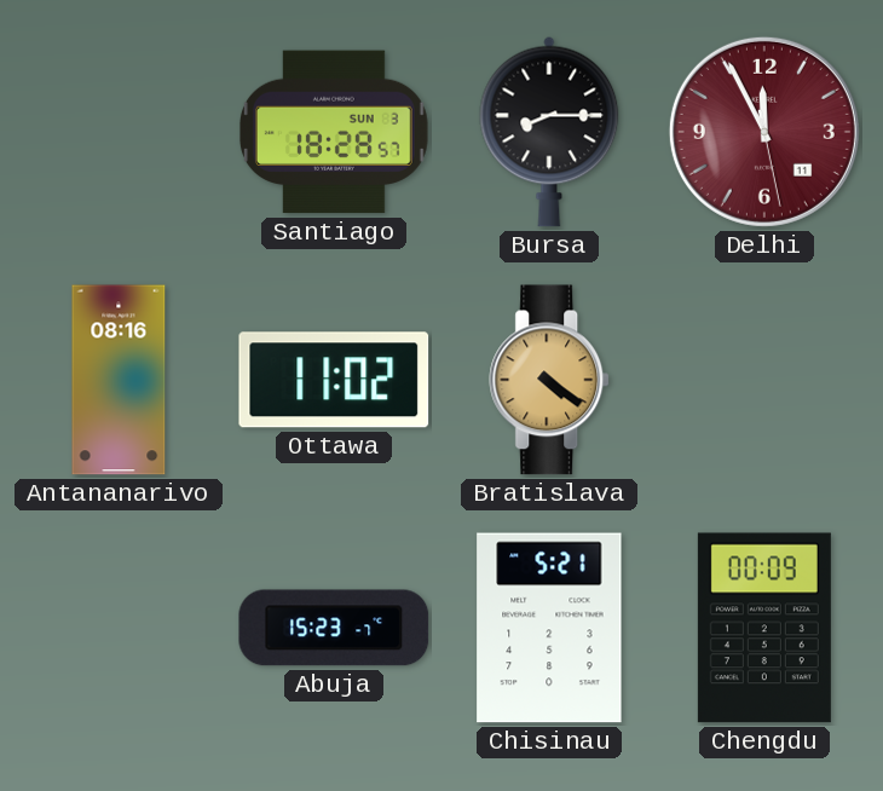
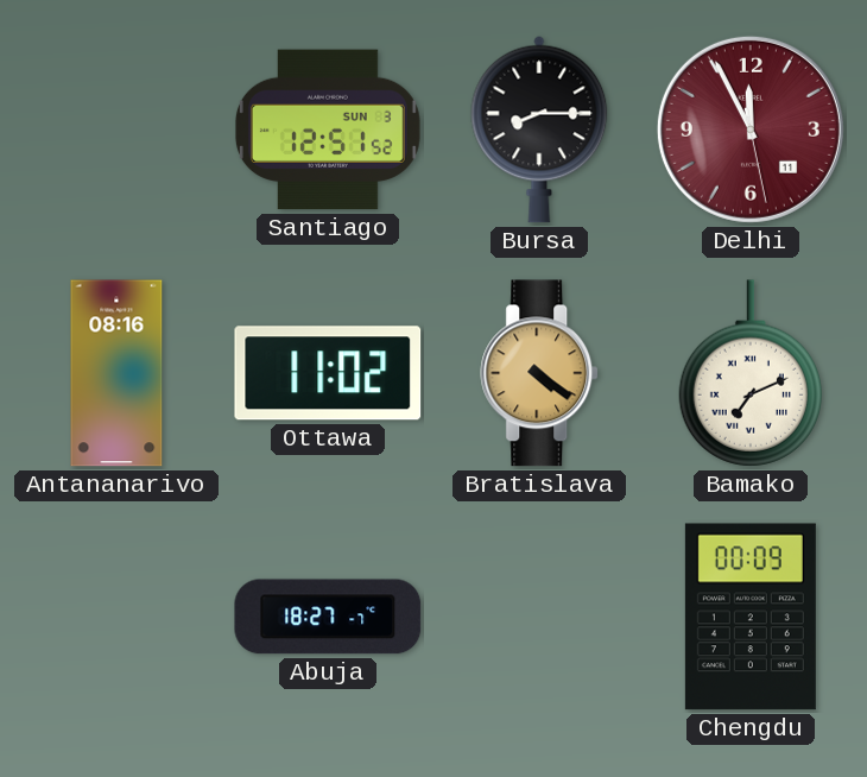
Santiago: 18:28 -> 12:51 (328, 129)
Bamako: none -> 7:11 (749, 373)
Abuja: 15:23 -> 18:27 (328, 617)
Chisinau: 5:21 -> none (549, 628)
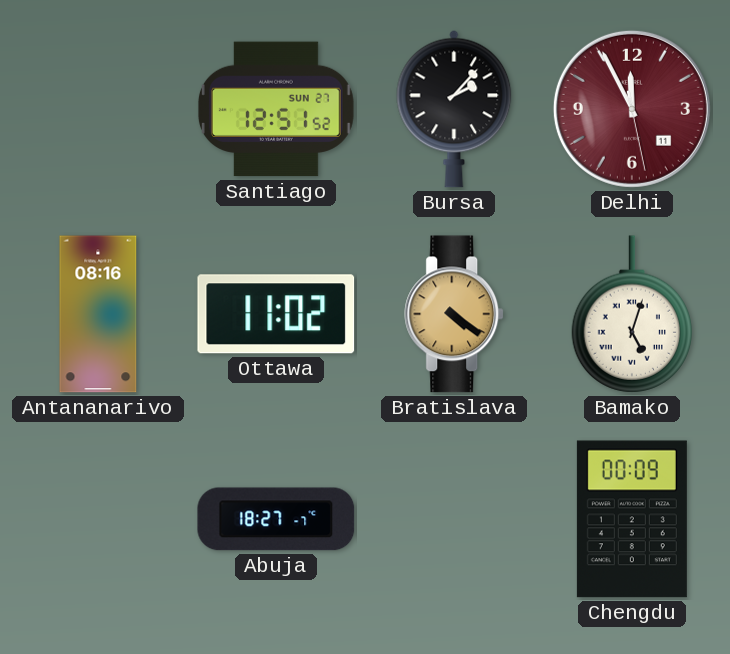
Santiago date: SUN 3 -> SUN 27 (276, 109)
Bursa: 8:15 -> 2:07 (454, 109)
Bamako: 7:11 -> 5:03 (631, 314)
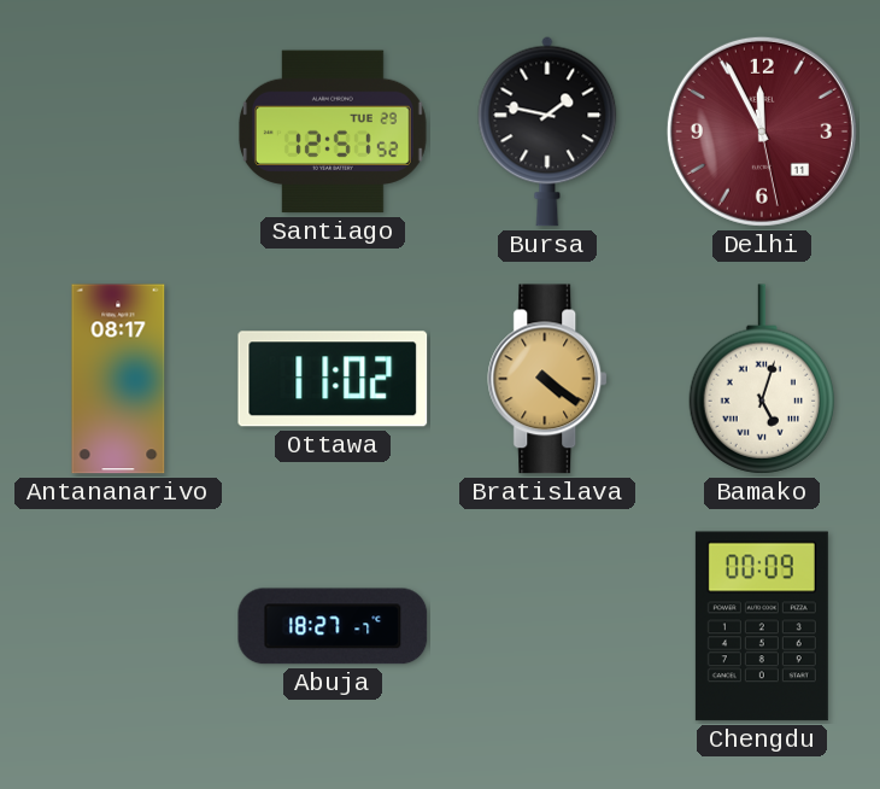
Santiago date: SUN 27 -> TUE 29 (333, 131)
Bursa: 2:07 -> 1:47 (547, 131)
Antananarivo: 08:16 -> 08:17 (118, 379)
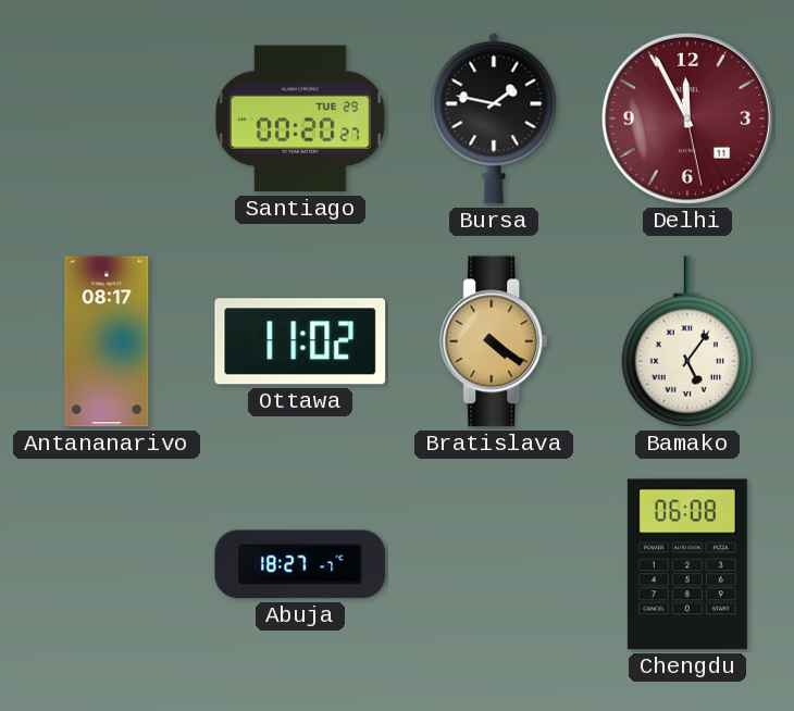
Santiago: 12:51 -> 00:20 (300, 118)
Bamako: 5:03 -> 5:06 (686, 341)
Chengdu: 00:09 -> 06:08 (687, 564)
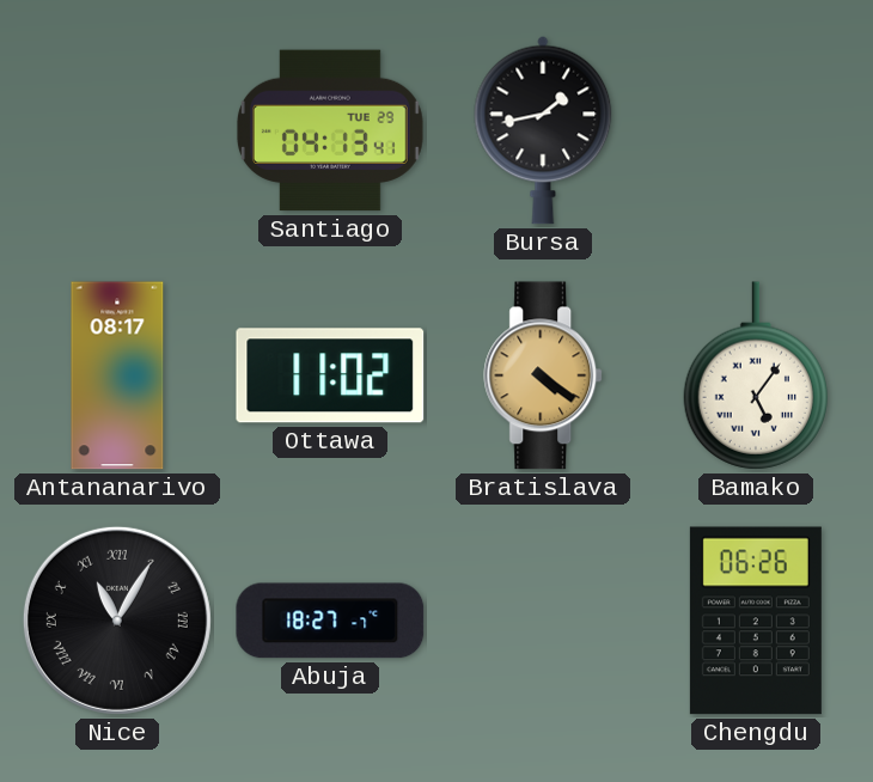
Santiago: 00:20 -> 04:13 (330, 130)
Bursa: 1:47 -> 1:43 (543, 130)
Delhi: 11:55 -> none (687, 118)
Nice: none -> 11:05 (117, 621)
Chengdu: 06:08 -> 06:26 (756, 621)
